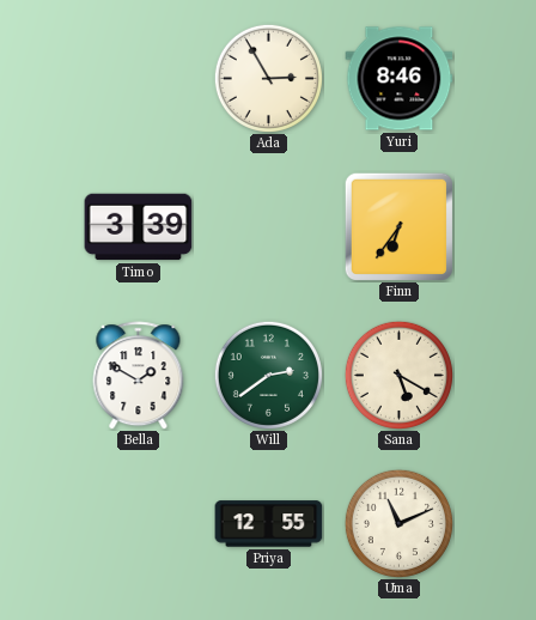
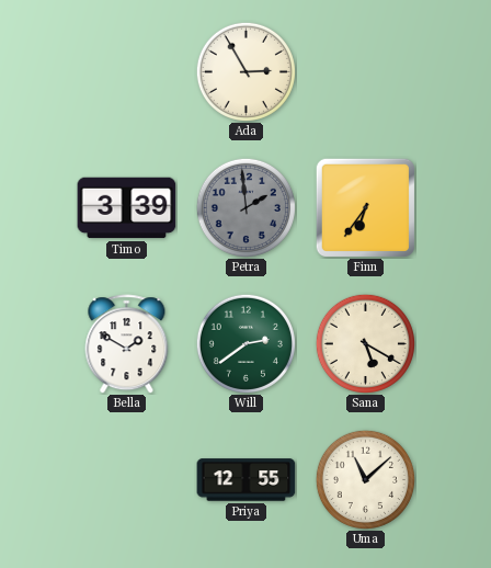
Yuri: 8:46 -> none (400, 79)
Petra: none -> 1:59 (245, 207)
Uma: 11:11 -> 11:08 (365, 479)
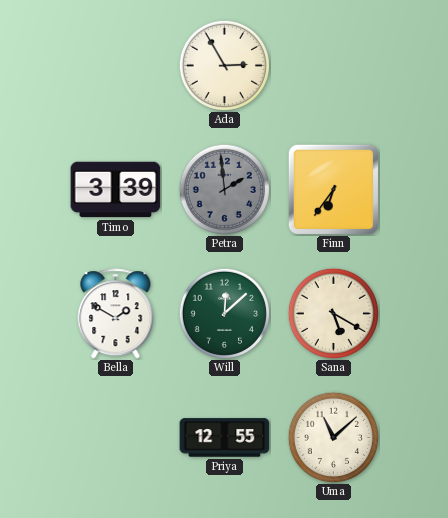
Will: 2:39 -> 12:08 (224, 313)
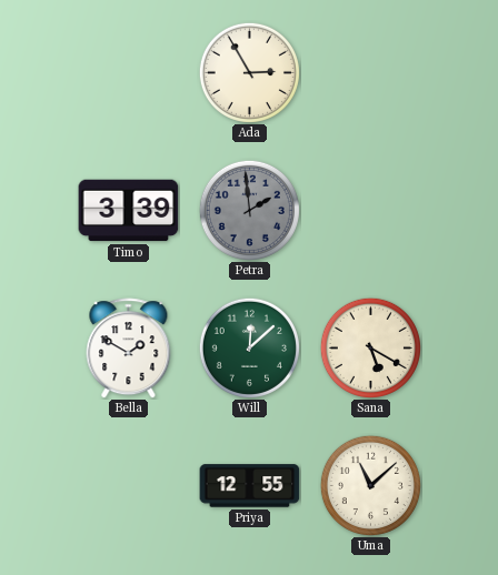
Finn: 6:36 -> none (333, 189)
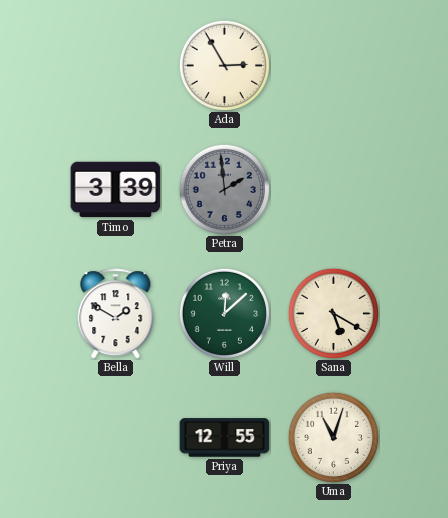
Uma: 11:08 -> 11:03 (333, 437)
